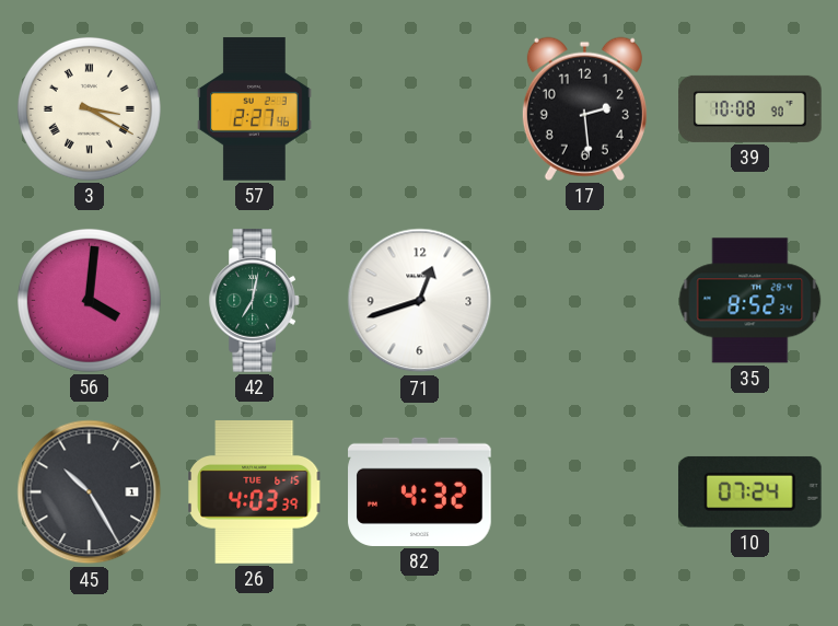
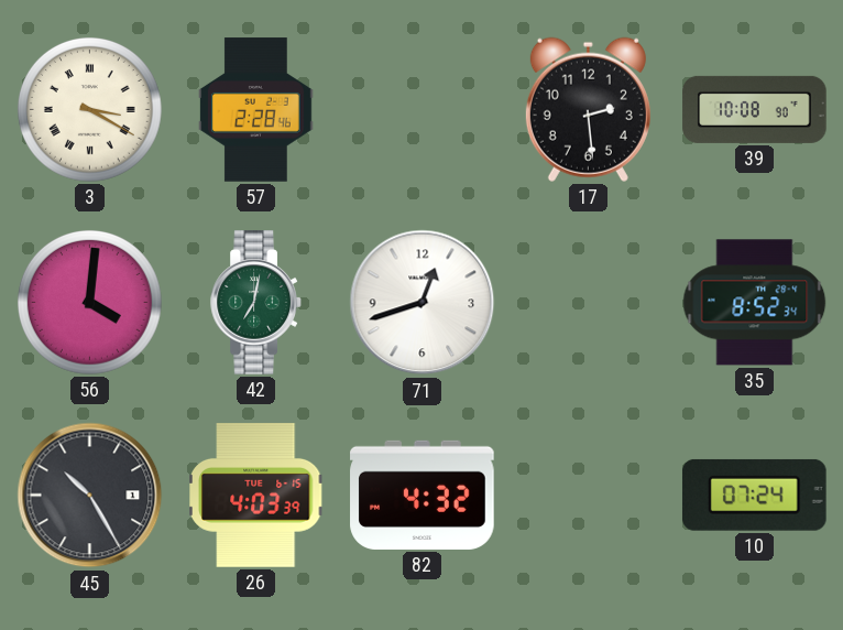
57: 2:27 -> 2:28 (256, 110)
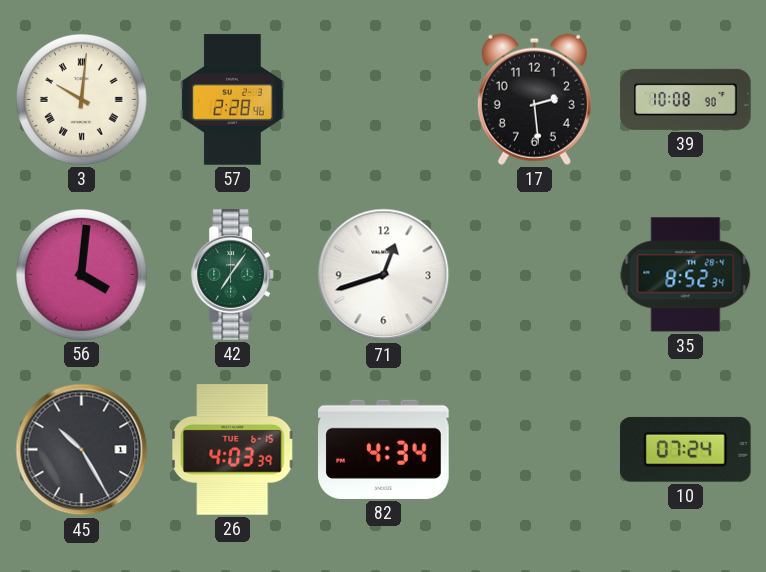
3: 3:20 -> 10:01 (81, 99)
42: 7:02 -> 7:06 (233, 275)
82: 4:32 -> 4:34 (384, 449)
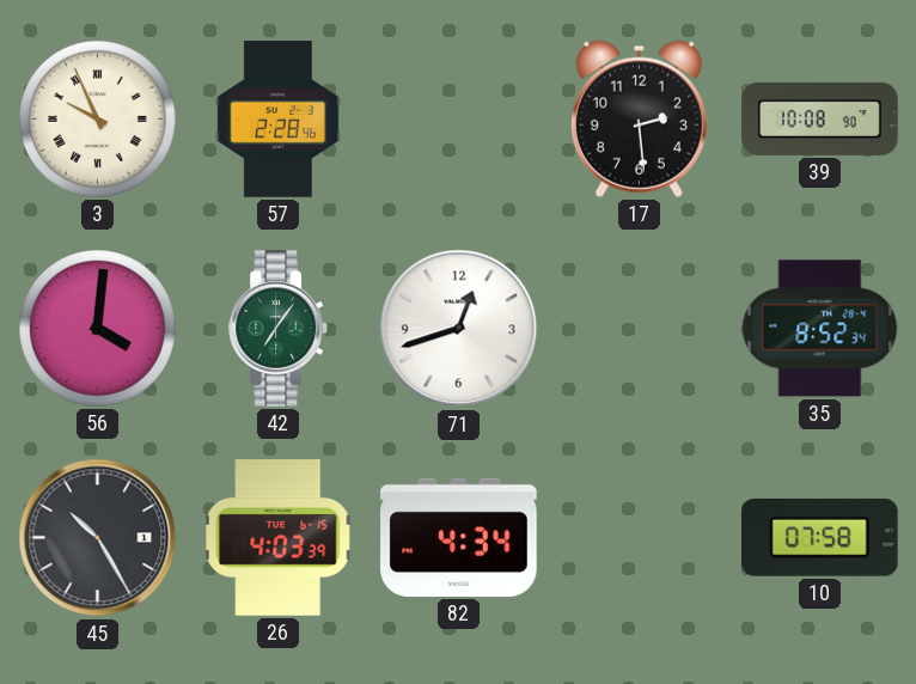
3: 10:01 -> 9:56 (97, 118)
10: 07:24 -> 07:58 (819, 537)
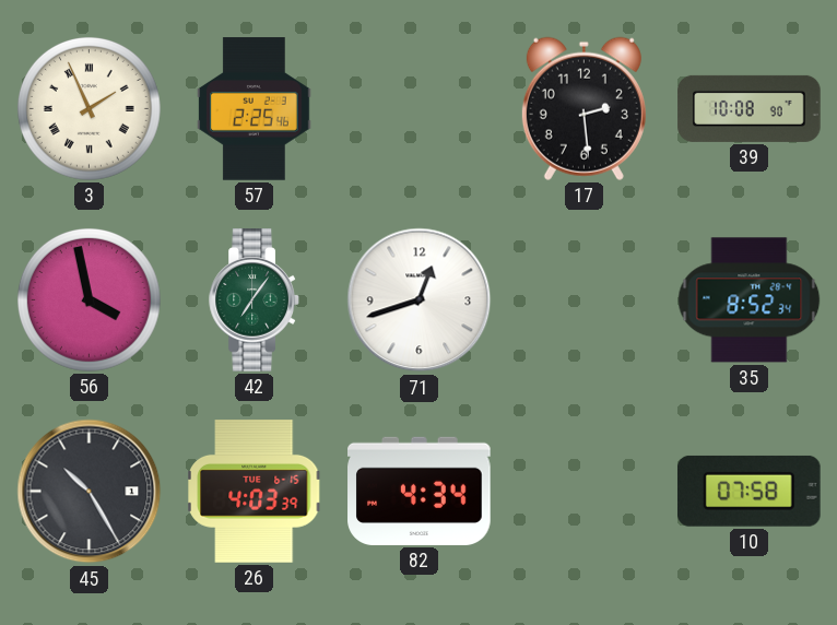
3: 9:56 -> 1:56 (89, 108)
57: 2:28 -> 2:25 (255, 109)
56: 4:01 -> 3:58 (89, 299)
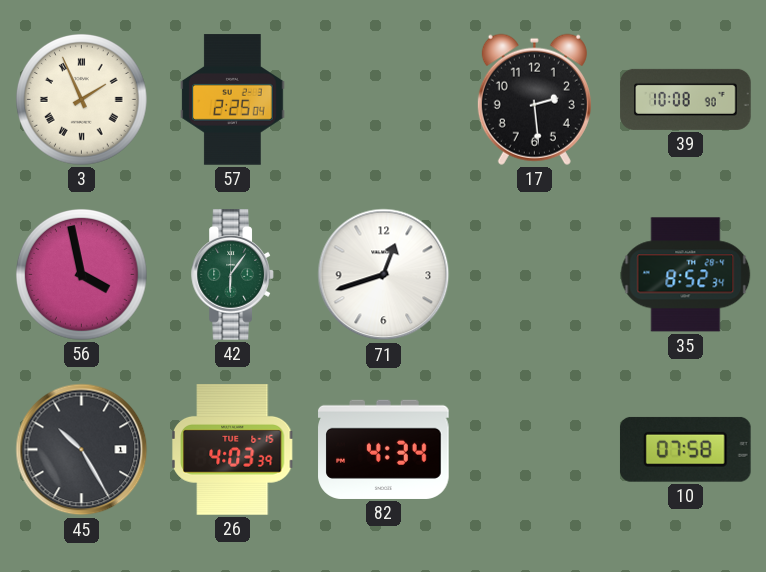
57: 2:25:46 -> 2:25:04 (233, 100)
42: 7:06 -> 6:06 (233, 275)
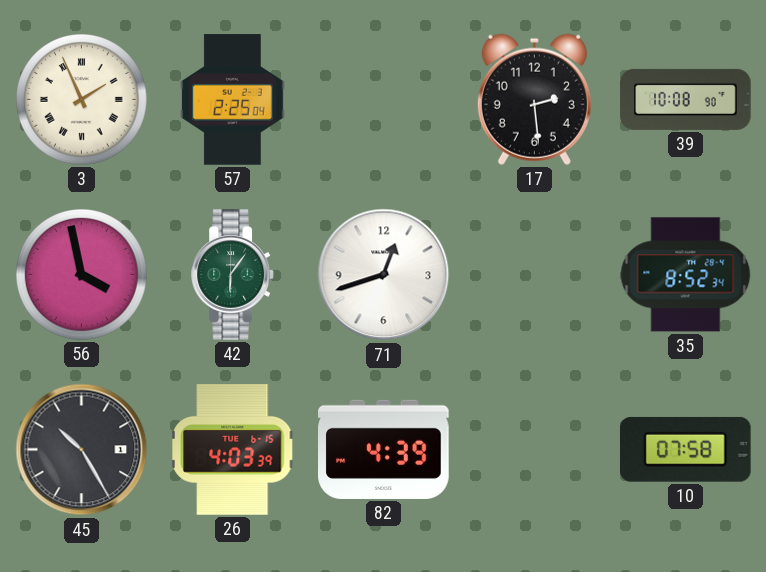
82: 4:34 -> 4:39 (384, 449)
